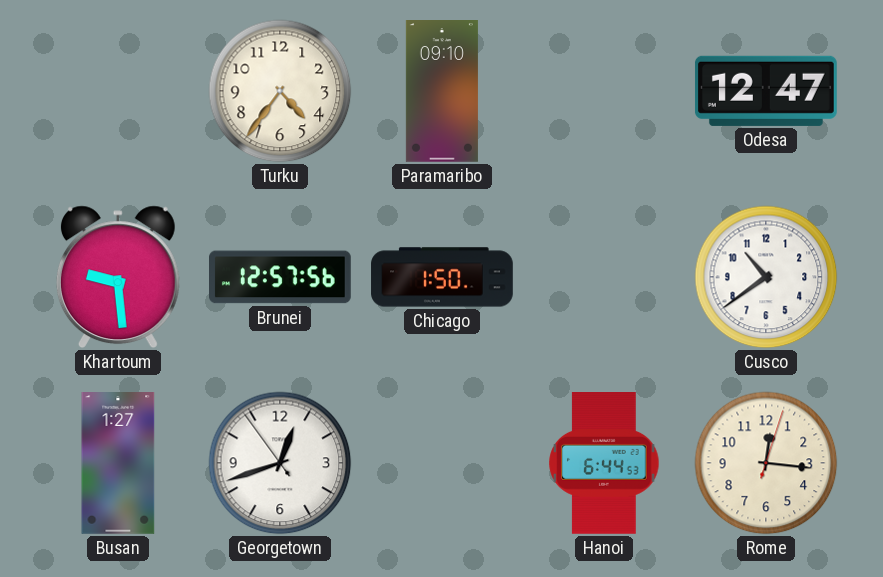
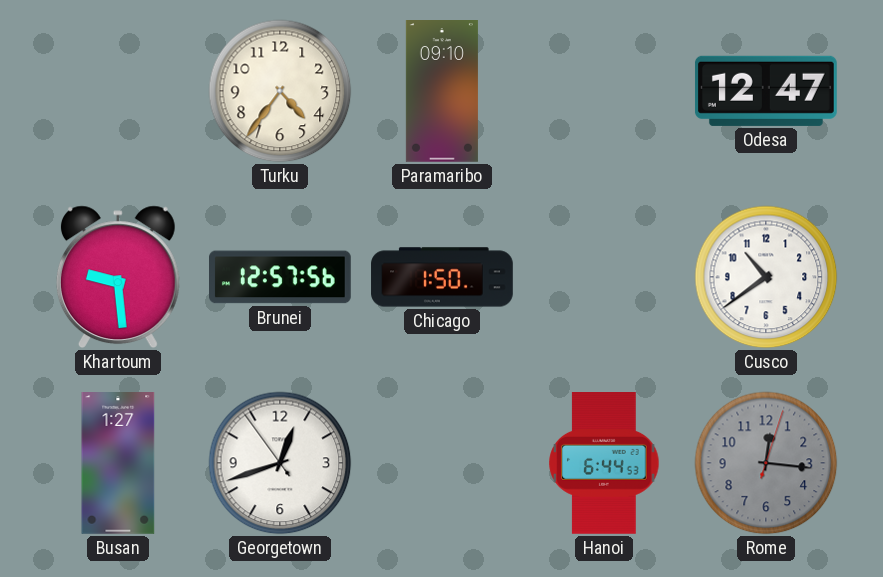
Rome dial: cream -> grey (766, 463)
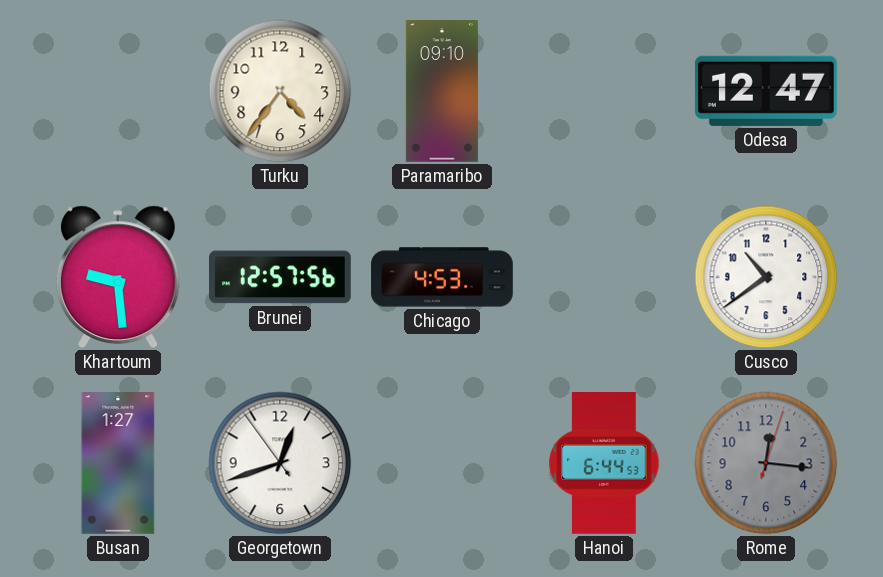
Chicago: 1:50 -> 4:53 (442, 277)
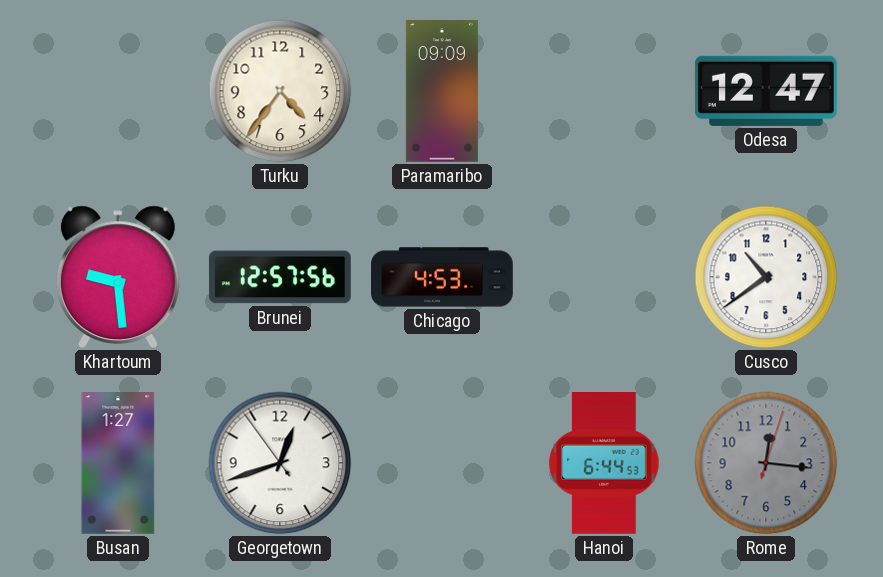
Paramaribo: 09:10 -> 09:09 (442, 92)
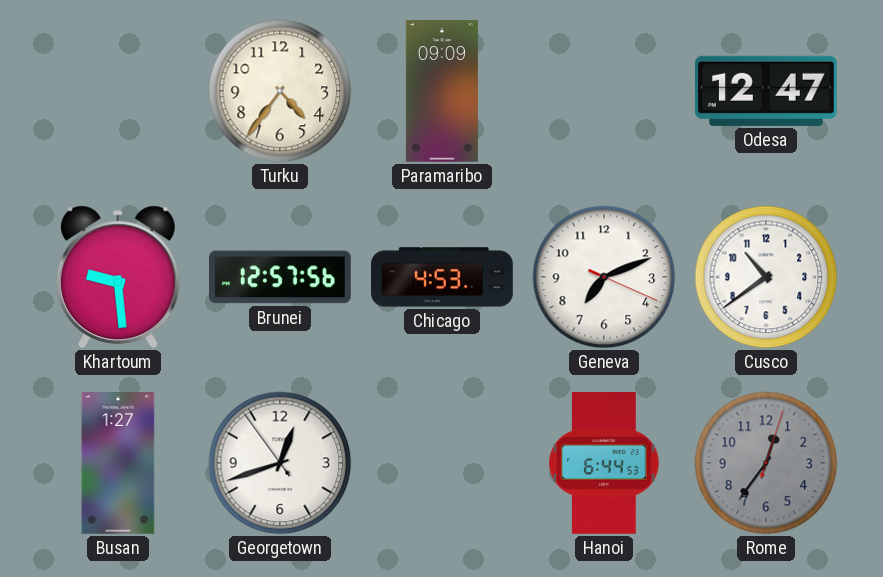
Geneva: none -> 7:11 (604, 277)
Rome: 12:16 -> 12:36 (766, 463)
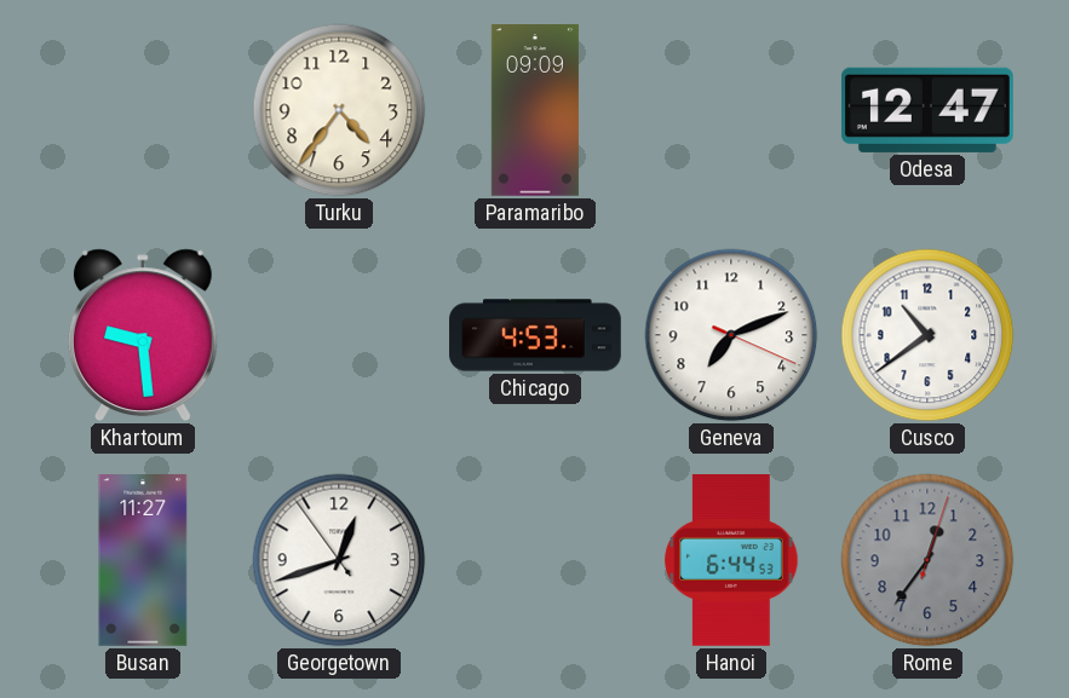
Brunei: 12:57 -> none (281, 277)
Busan: 1:27 -> 11:27 (143, 561)
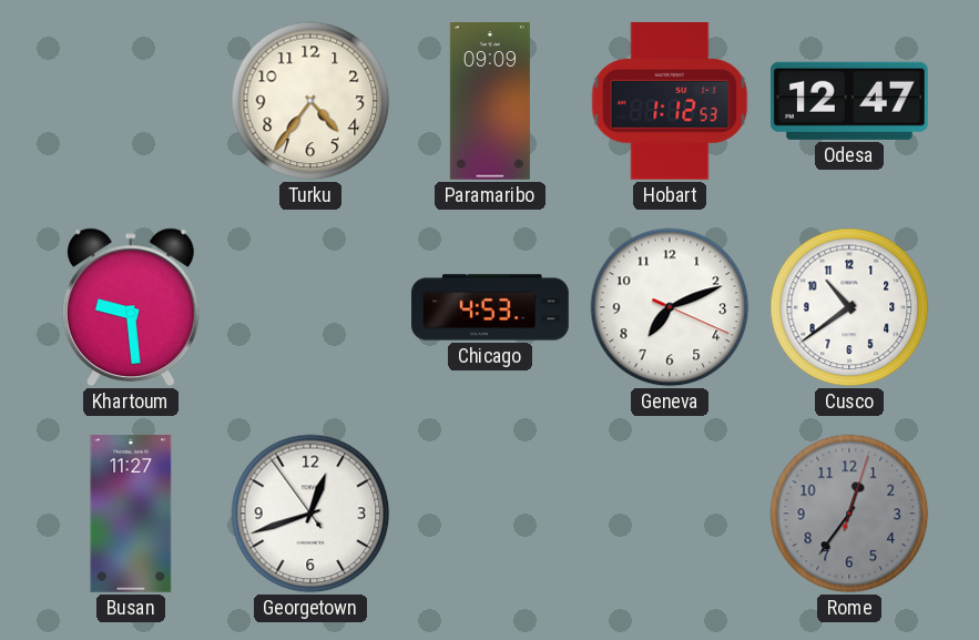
Hobart: none -> 1:12 (670, 101)
Hanoi: 6:44 -> none (731, 561)
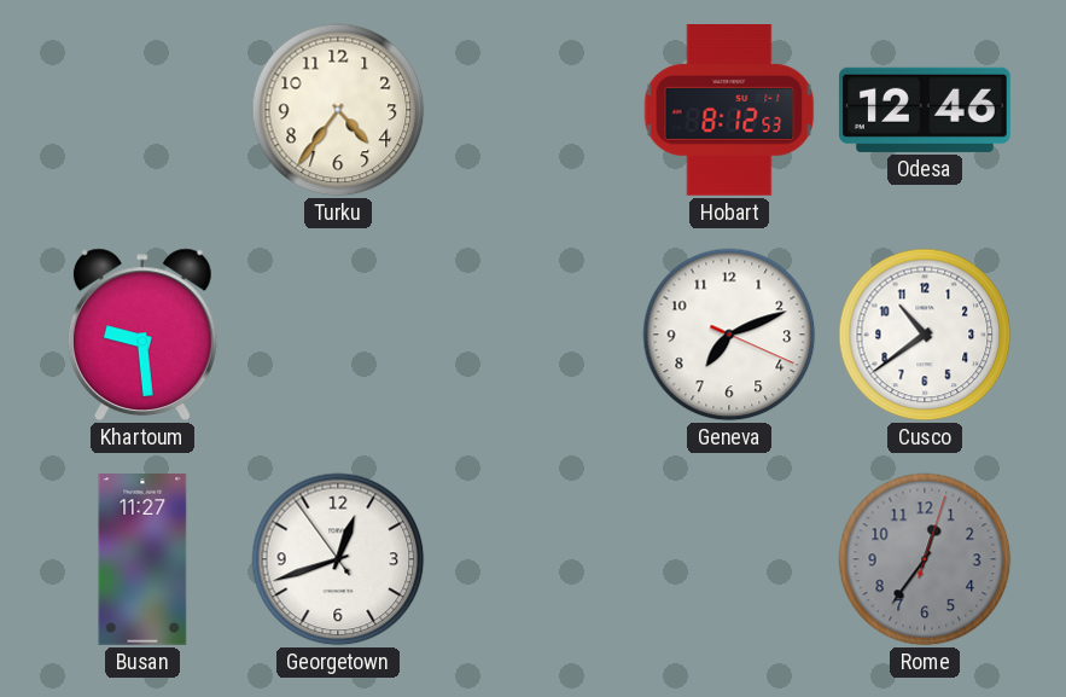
Paramaribo: 09:09 -> none (490, 102)
Hobart: 1:12 -> 8:12 (729, 110)
Odesa: 12:47 -> 12:46 (925, 110)
Chicago: 4:53 -> none (490, 307)
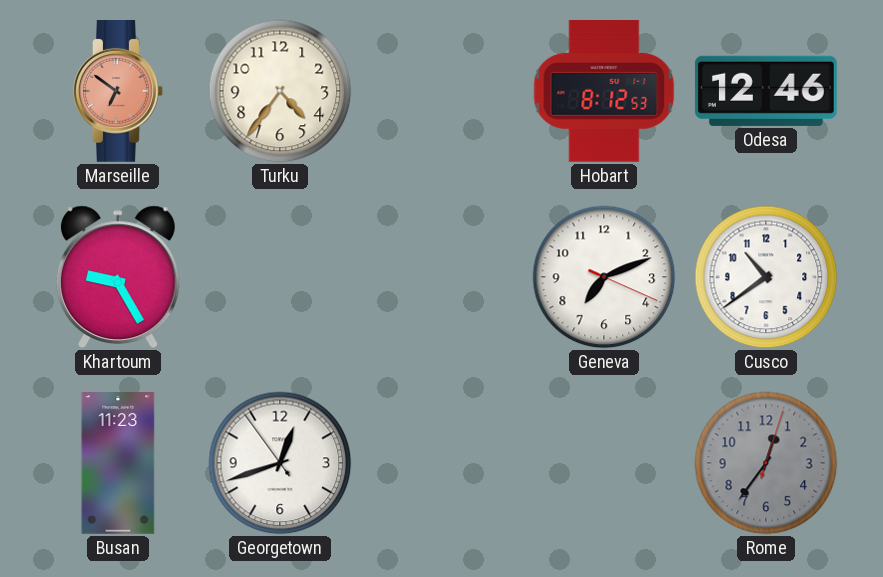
Marseille: none -> 6:51 (119, 92)
Khartoum: 9:29 -> 9:25 (118, 277)
Busan: 11:27 -> 11:23 (118, 464)
